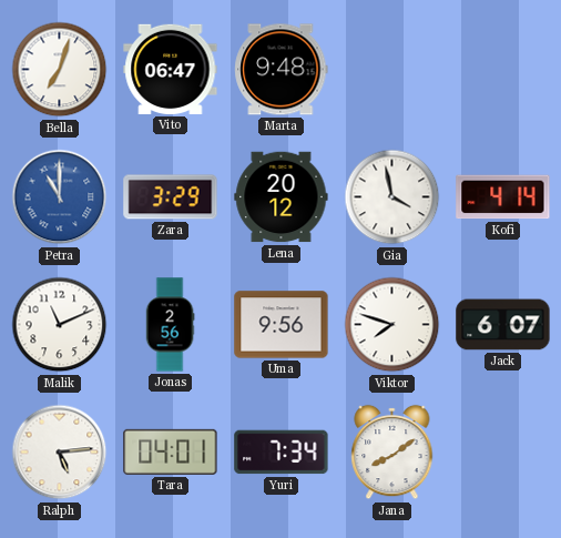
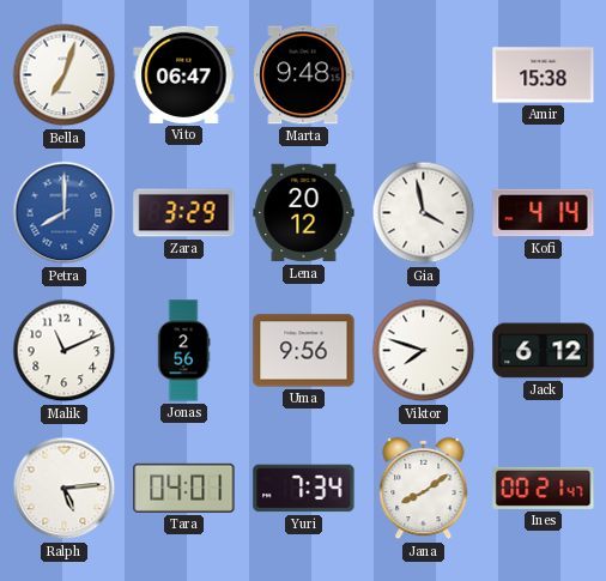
Amir: none -> 15:38 (544, 75)
Petra: 11:00 -> 8:00 (65, 213)
Jack: 6:07 -> 6:12 (544, 351)
Ines: none -> 00:21 (544, 488)
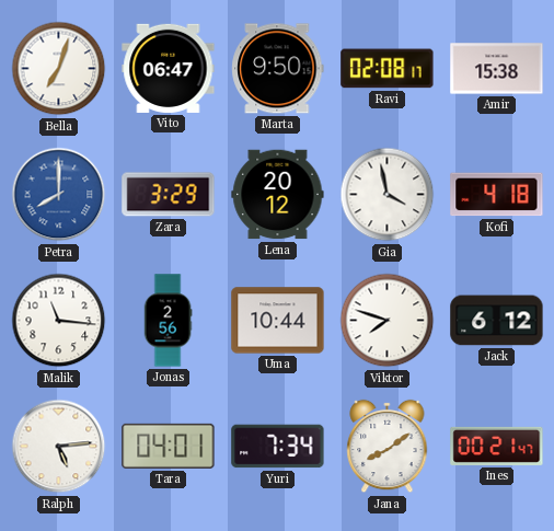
Marta: 9:48 -> 9:50 (278, 69)
Ravi: none -> 02:08 (388, 69)
Kofi: 4:14 -> 4:18 (497, 195)
Malik: 11:11 -> 11:16 (59, 321)
Uma: 9:56 -> 10:44 (278, 321)
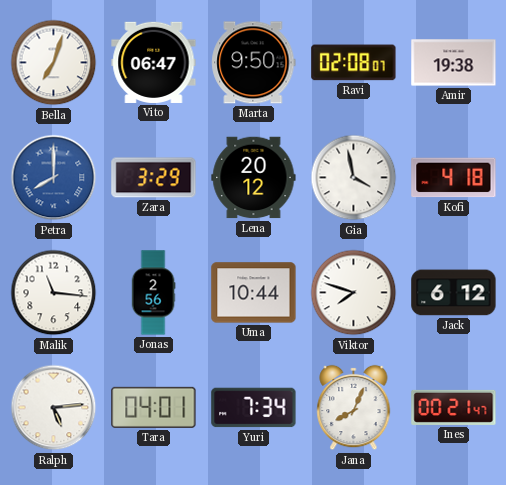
Ravi: 02:08:17 -> 02:08:07 (354, 63)
Amir: 15:38 -> 19:38 (454, 63)
Jana: 8:09 -> 8:04 (354, 408)
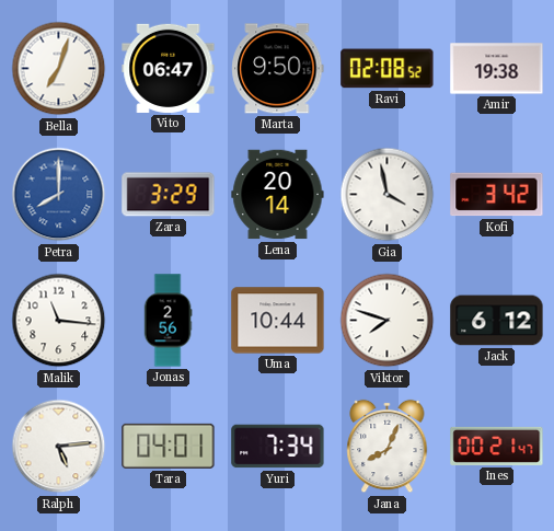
Ravi: 02:08:07 -> 02:08:52 (388, 69)
Lena: 20:12 -> 20:14 (278, 195)
Kofi: 4:18 -> 3:42 (497, 195)
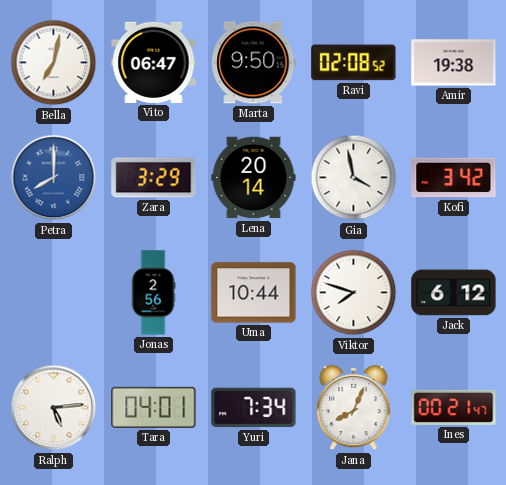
Bella: 7:03 -> 7:02 (54, 63)
Malik: 11:16 -> none (59, 321)
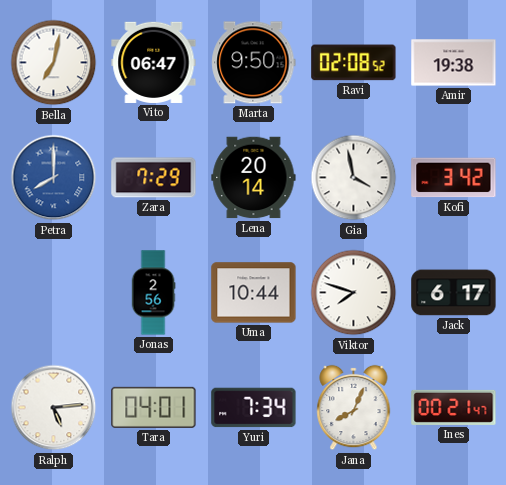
Zara: 3:29 -> 7:29 (154, 178)
Jack: 6:12 -> 6:17 (454, 293)
